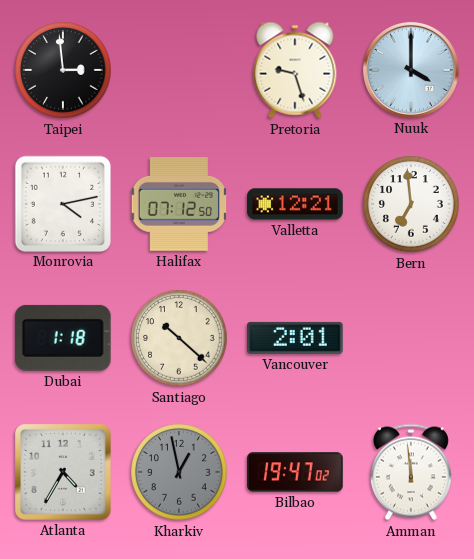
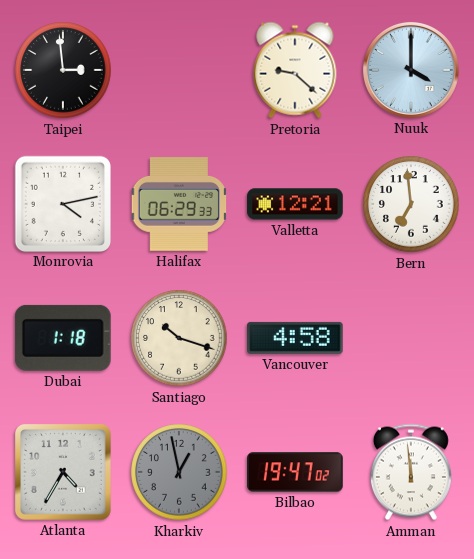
Pretoria: 9:27 -> 9:22 (295, 70)
Halifax: 07:12 -> 06:29 (178, 204)
Santiago: 10:22 -> 10:18 (179, 338)
Vancouver: 2:01 -> 4:58 (296, 338)
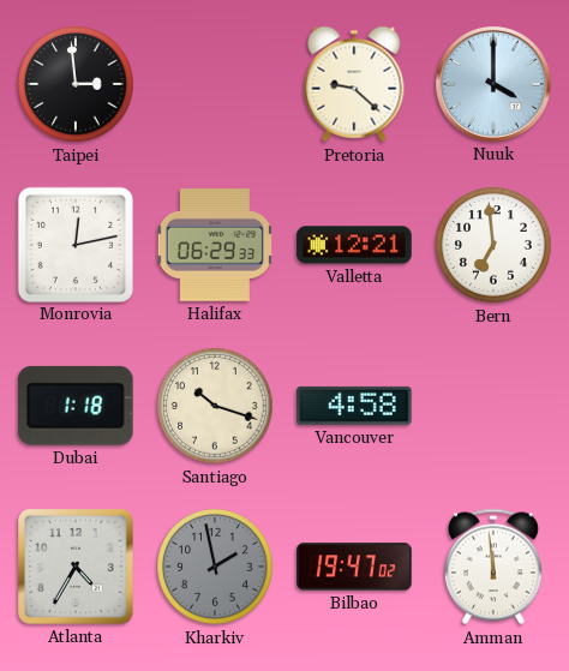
Monrovia: 4:13 -> 12:13 (74, 244)
Kharkiv: 12:58 -> 1:58 (215, 567)
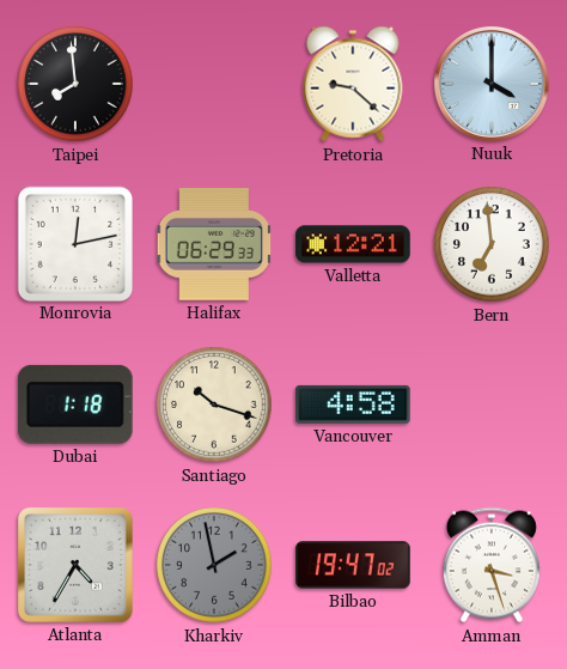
Taipei: 2:59 -> 7:59 (75, 84)
Amman: 11:59 -> 3:27 (492, 565)
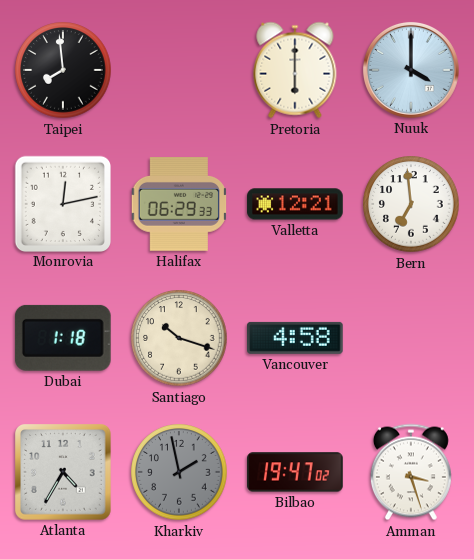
Pretoria: 9:22 -> 6:00 (295, 70)
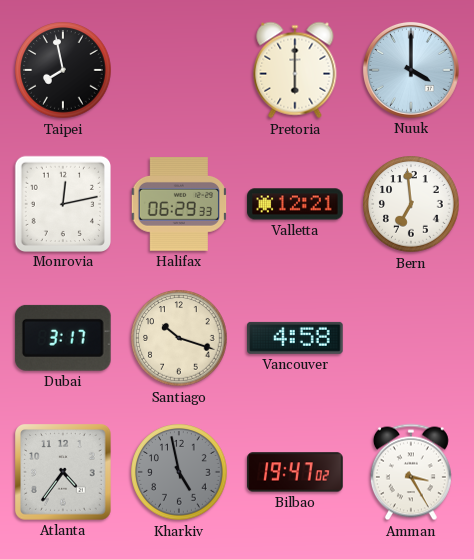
Taipei: 7:59 -> 7:58 (63, 70)
Dubai: 1:18 -> 3:17 (63, 338)
Atlanta: 4:35 -> 4:36 (64, 473)
Kharkiv: 1:58 -> 4:58 (179, 472)
Amman: 3:27 -> 3:25 (411, 472)
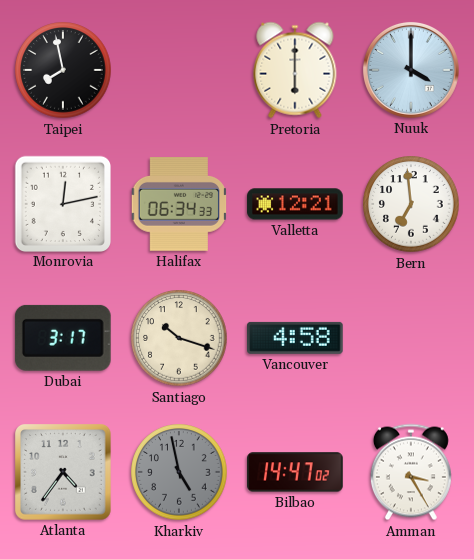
Halifax: 06:29 -> 06:34 (178, 204)
Bilbao: 19:47 -> 14:47 (295, 472)
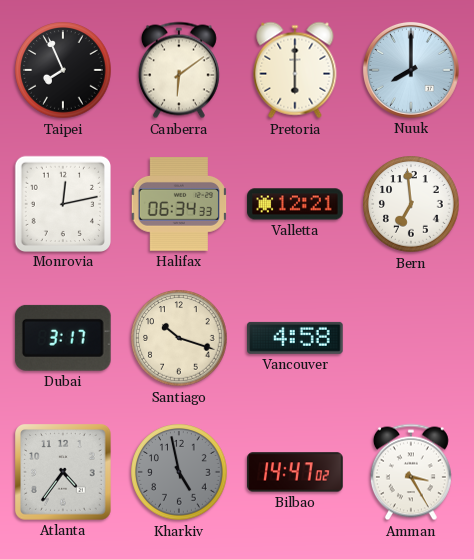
Taipei: 7:58 -> 7:56 (63, 70)
Canberra: none -> 6:09 (179, 70)
Nuuk: 4:00 -> 8:00 (411, 70)
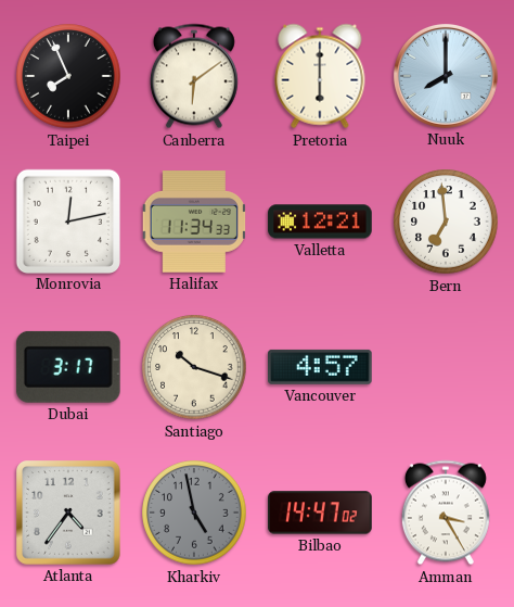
Halifax: 06:34 -> 11:34 (193, 222)
Vancouver: 4:58 -> 4:57 (321, 367)
